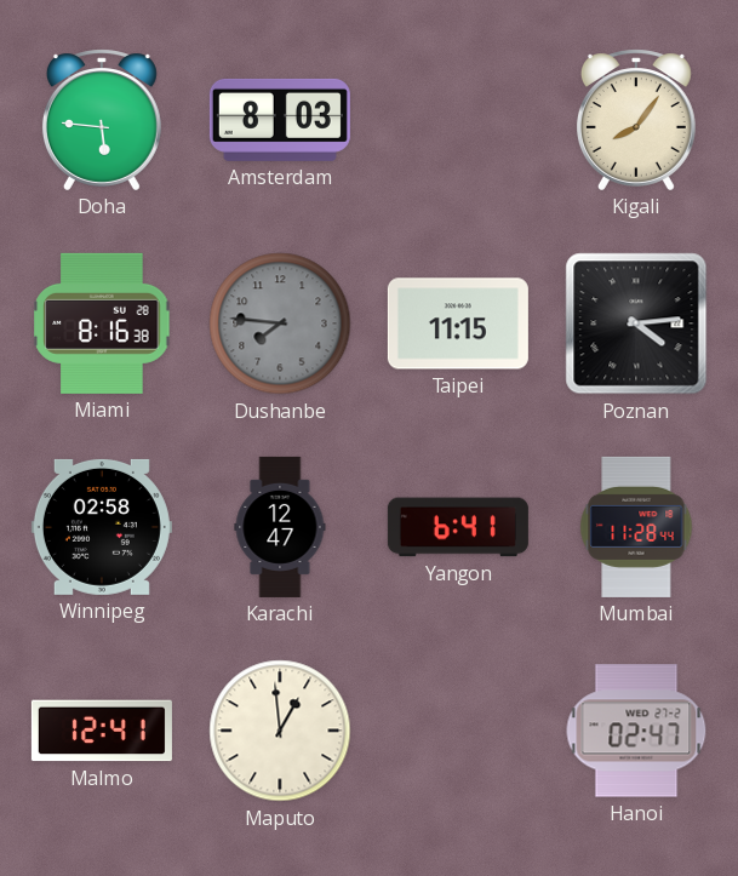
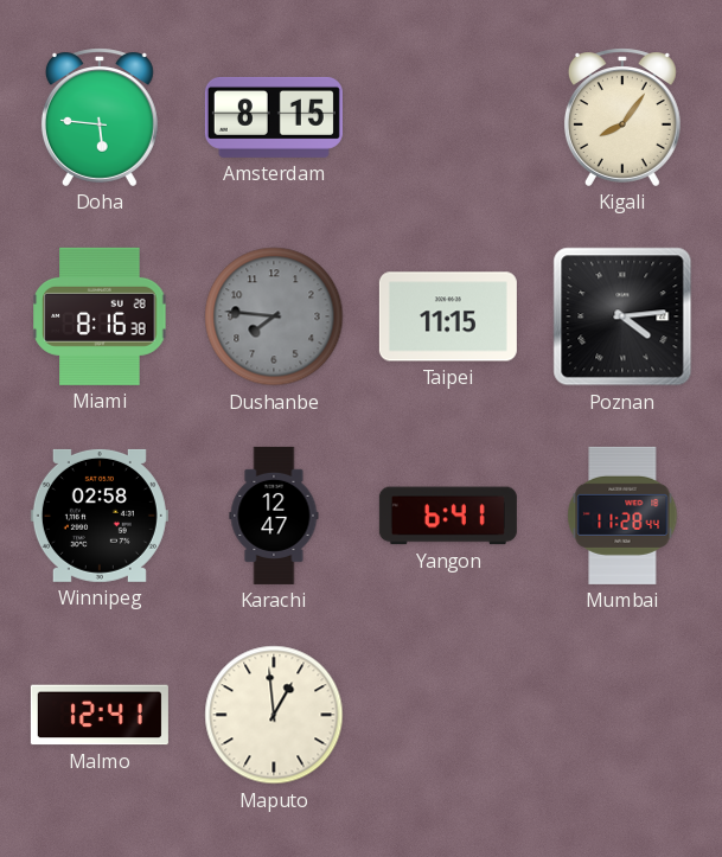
Amsterdam: 8:03 -> 8:15 (274, 117)
Hanoi: 02:47 -> none (636, 731)
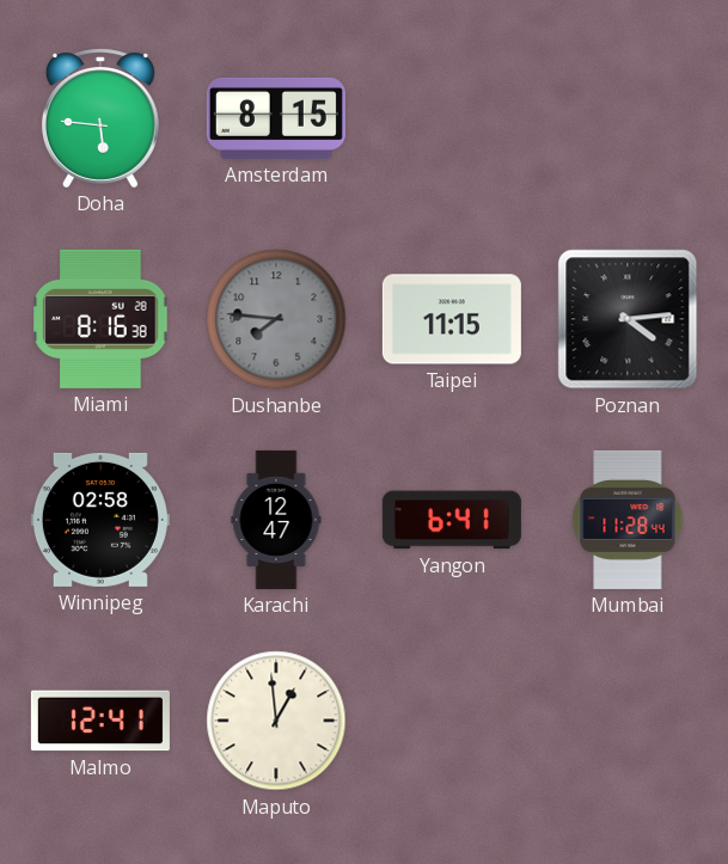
Kigali: 8:06 -> none (622, 117)
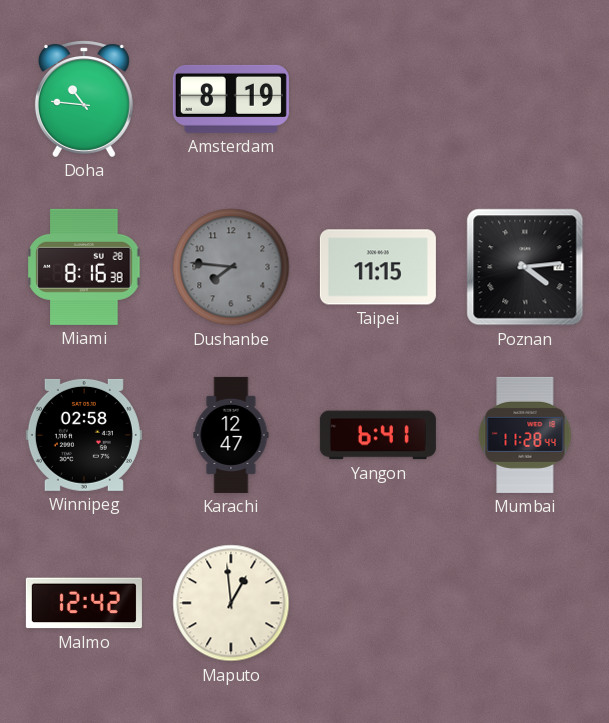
Doha: 5:46 -> 10:46 (84, 99)
Amsterdam: 8:15 -> 8:19 (231, 99)
Malmo: 12:41 -> 12:42 (84, 603)
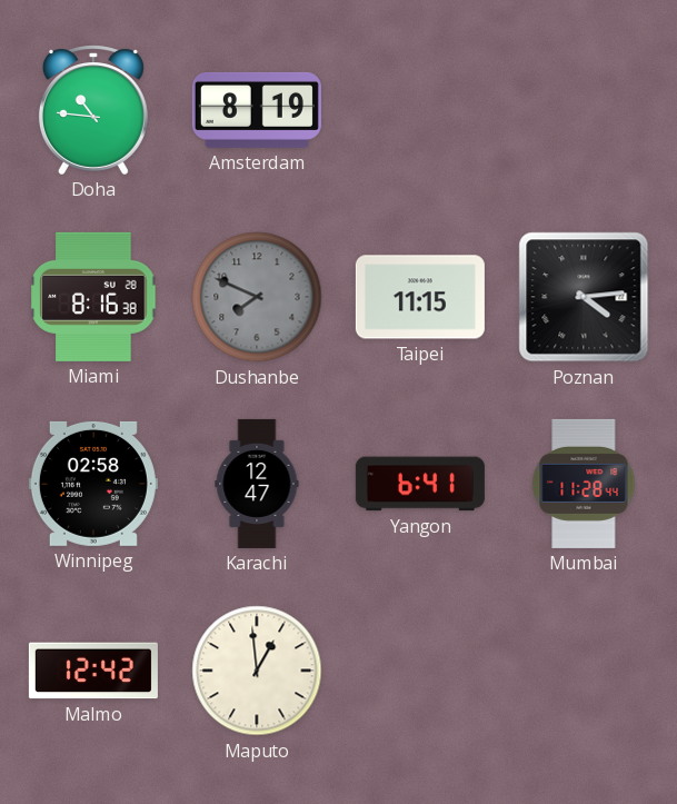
Dushanbe: 7:46 -> 7:49 (257, 297)
